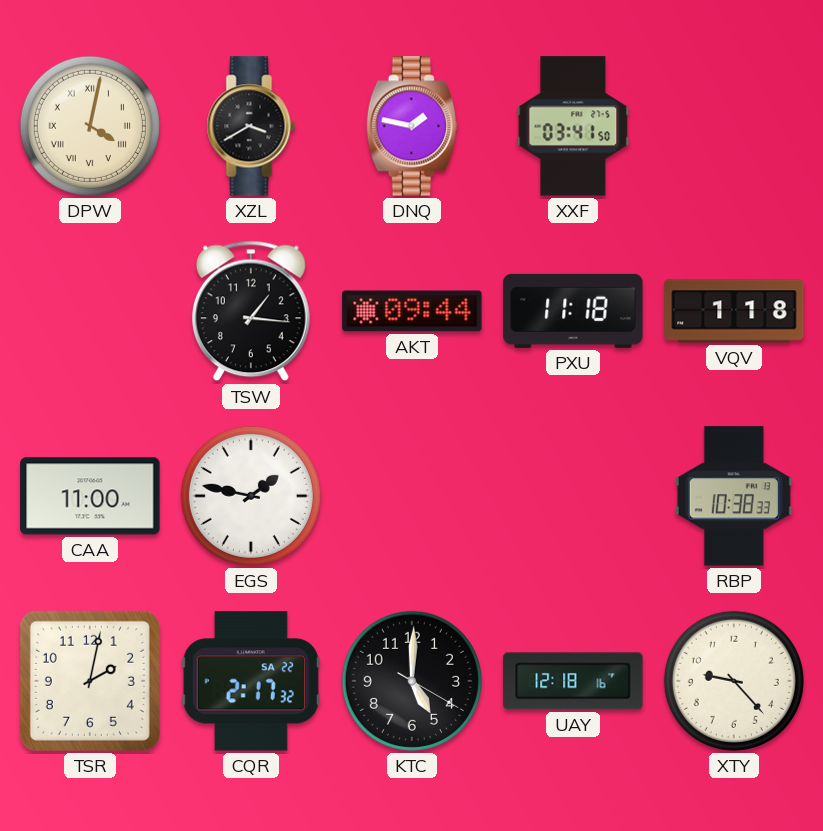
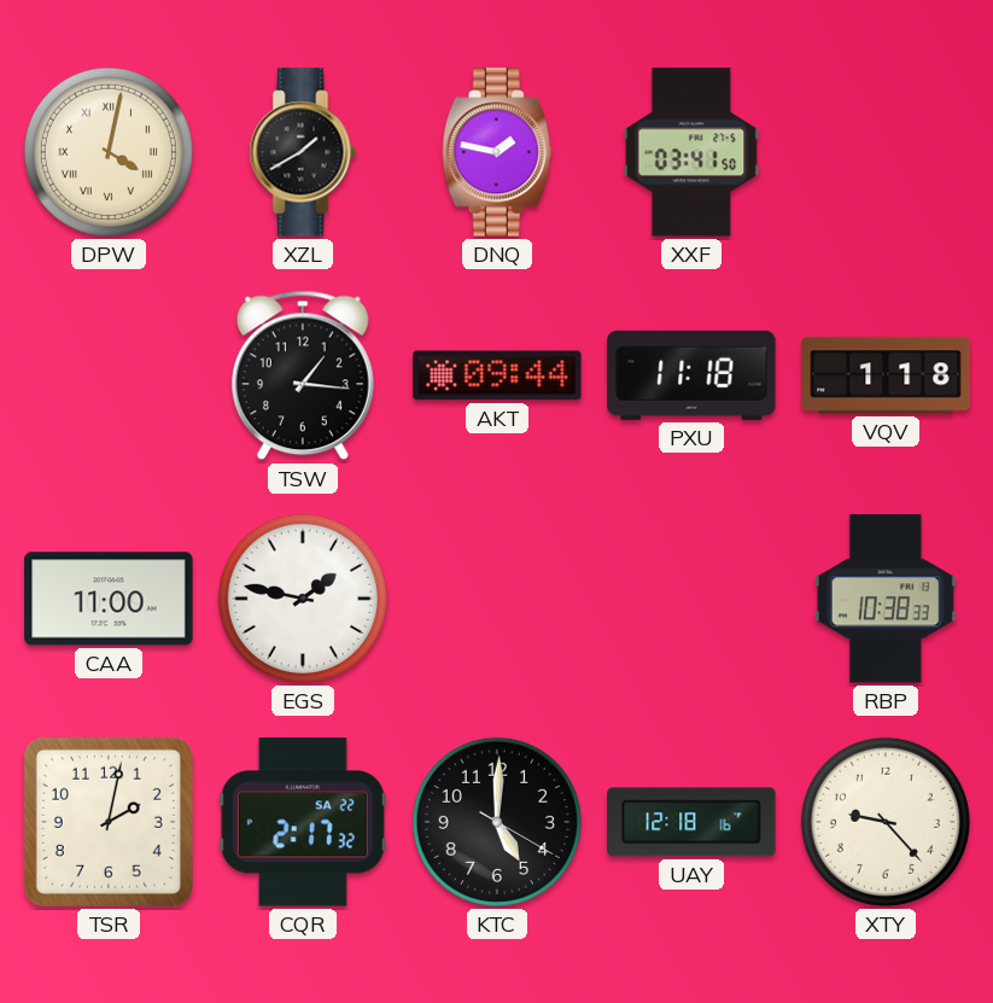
XZL: 3:40 -> 1:40 (303, 152)
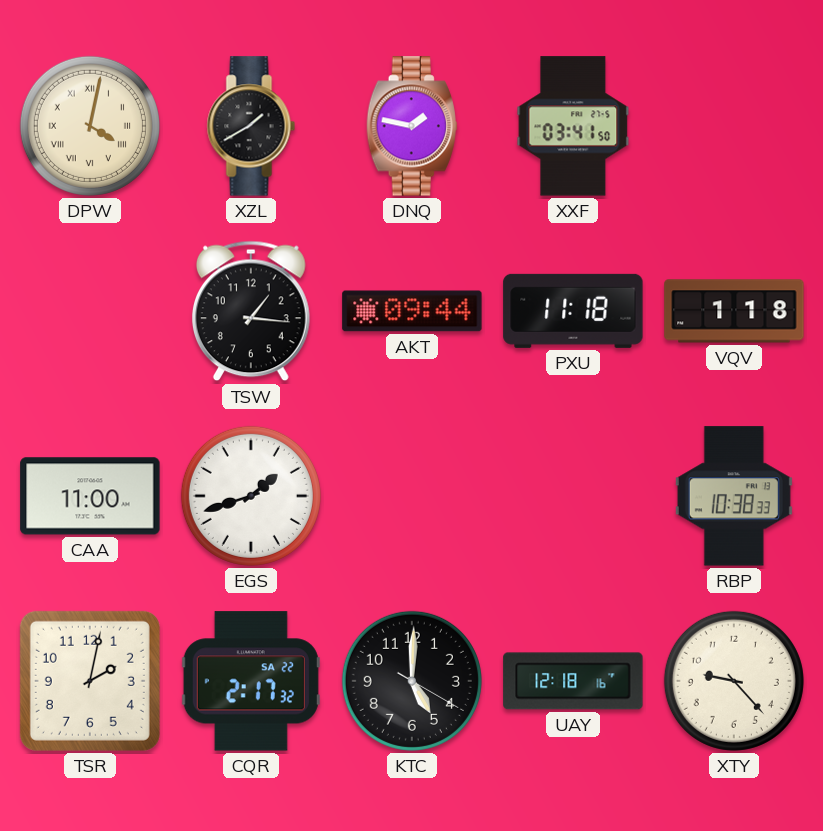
EGS: 1:47 -> 1:42 (251, 496)
